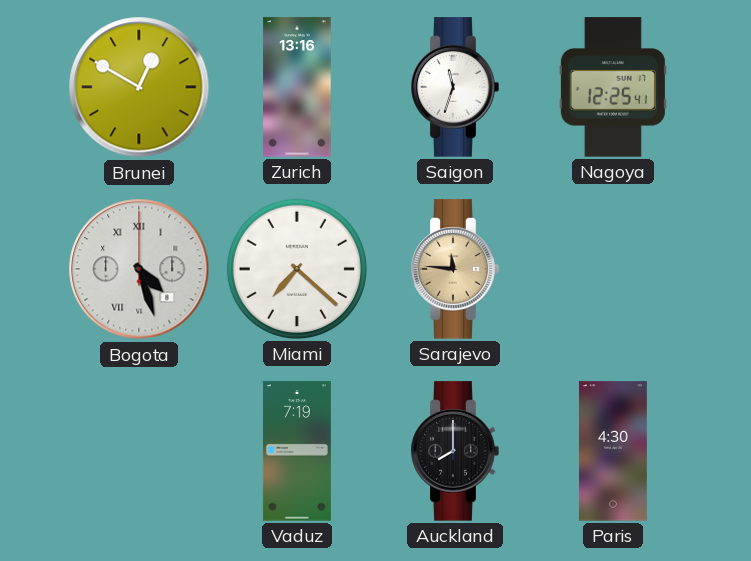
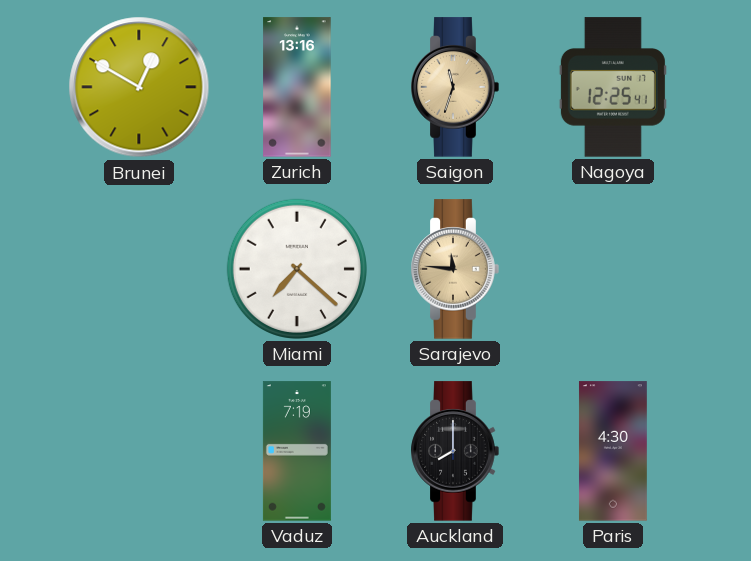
Saigon dial: white -> champagne (455, 87)
Bogota: 4:27 -> none (139, 269)
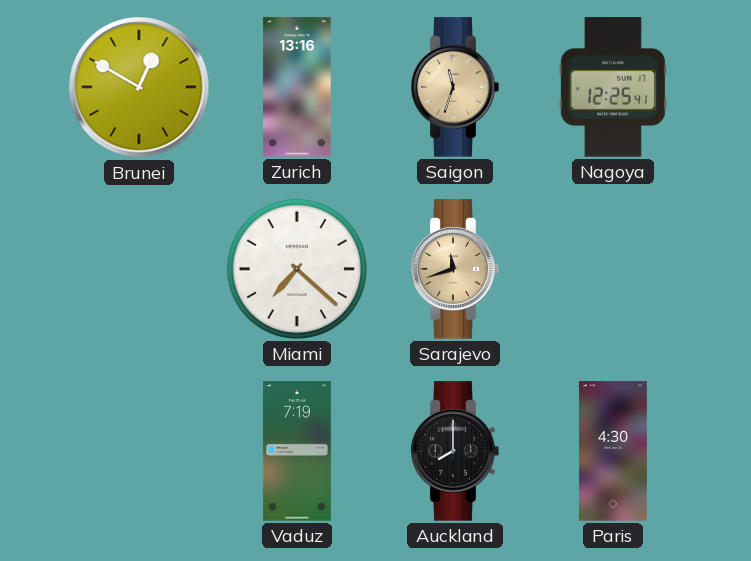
Sarajevo: 11:46 -> 11:42 (455, 269)
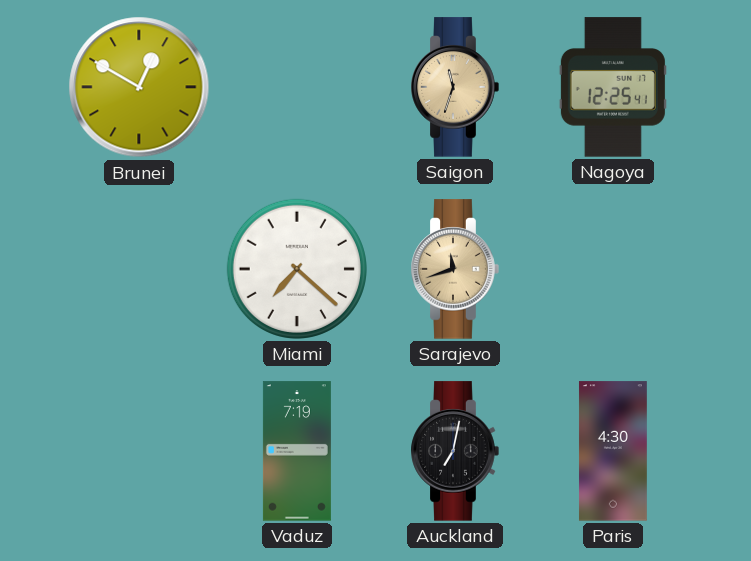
Zurich: 13:16 -> none (297, 87)
Auckland: 8:00 -> 7:02 (455, 451)
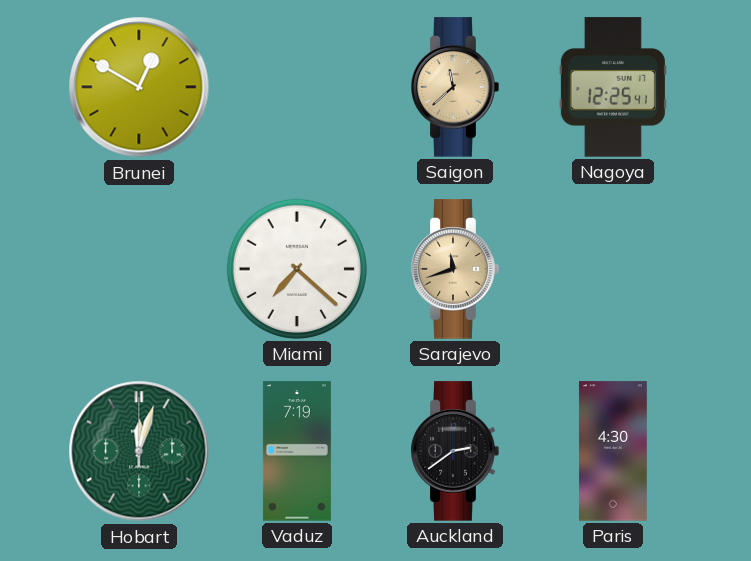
Saigon: 11:33 -> 11:38 (455, 87)
Hobart: none -> 12:03 (139, 451)
Auckland: 7:02 -> 2:39 (455, 451)
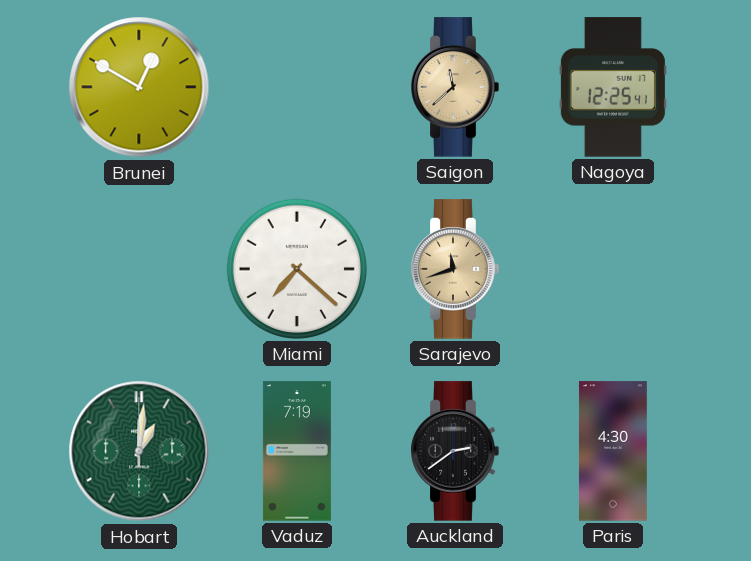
Hobart: 12:03 -> 1:01 (139, 451)
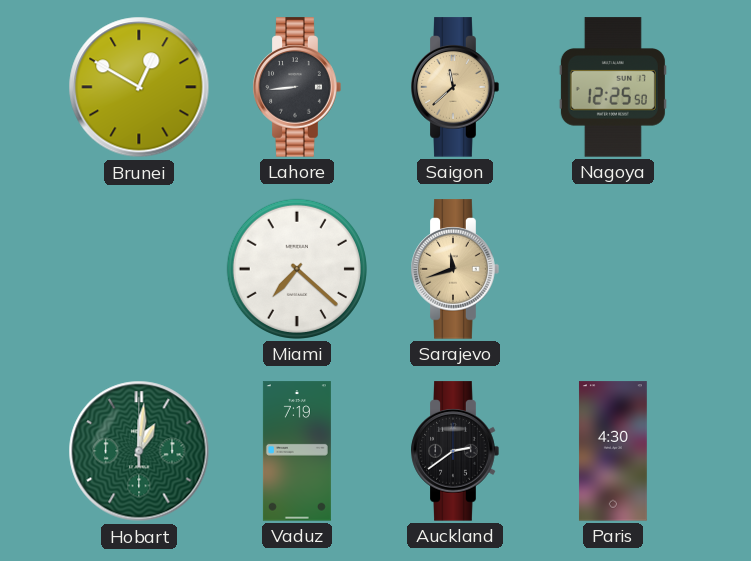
Lahore: none -> 8:44 (297, 87)
Nagoya: 12:25:41 -> 12:25:50 (613, 87)
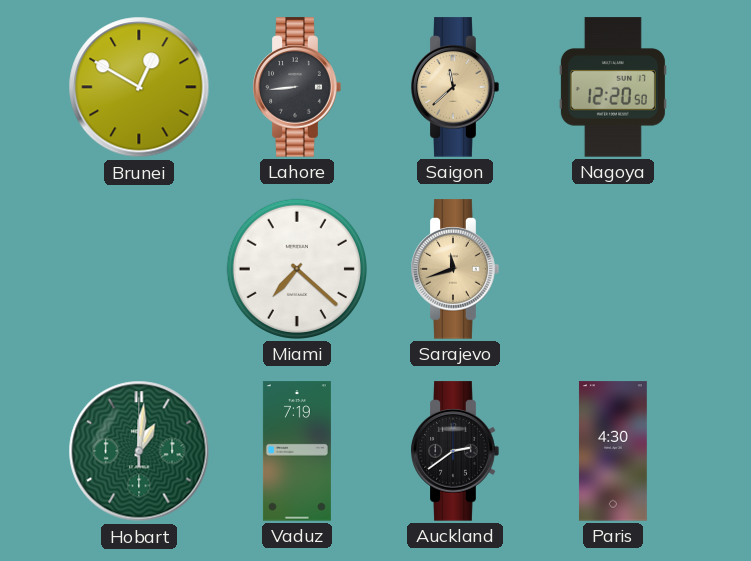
Nagoya: 12:25 -> 12:20 (613, 87)
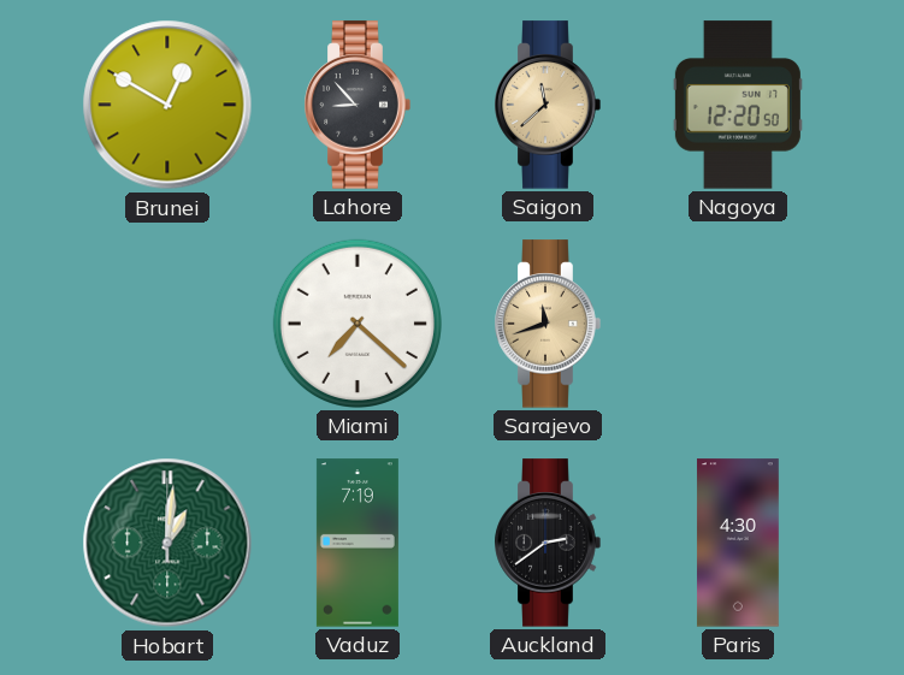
Lahore: 8:44 -> 8:53 (358, 105)
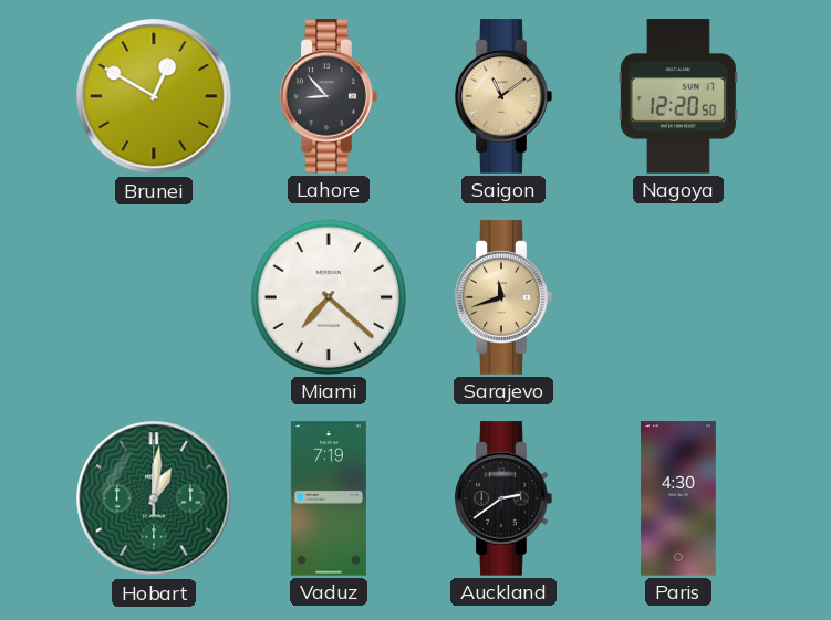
Saigon: 11:38 -> 11:09 (503, 96)
